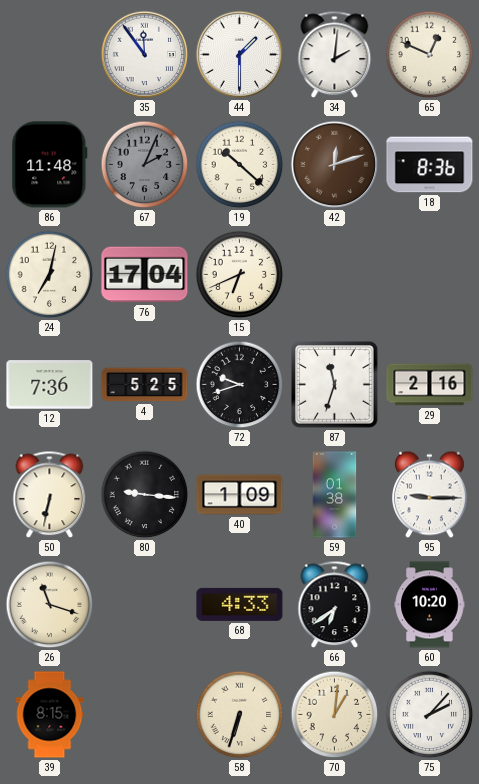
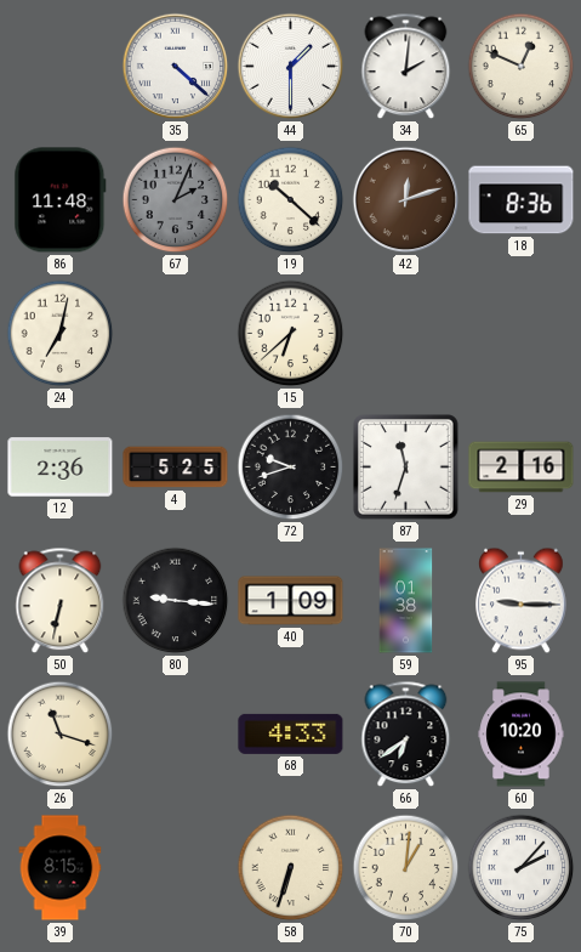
35: 11:54 -> 4:22 (176, 67)
76: 17:04 -> none (145, 275)
15: 6:41 -> 6:38 (291, 334)
12: 7:36 -> 2:36 (61, 467)
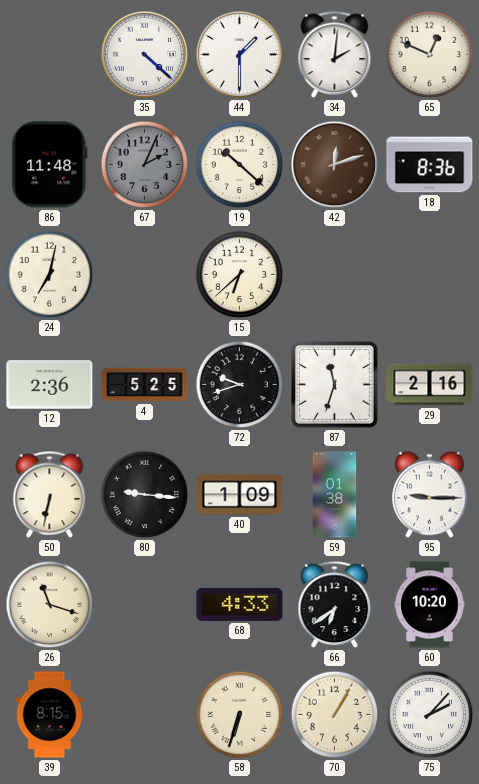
70: 1:01 -> 1:05 (335, 715)
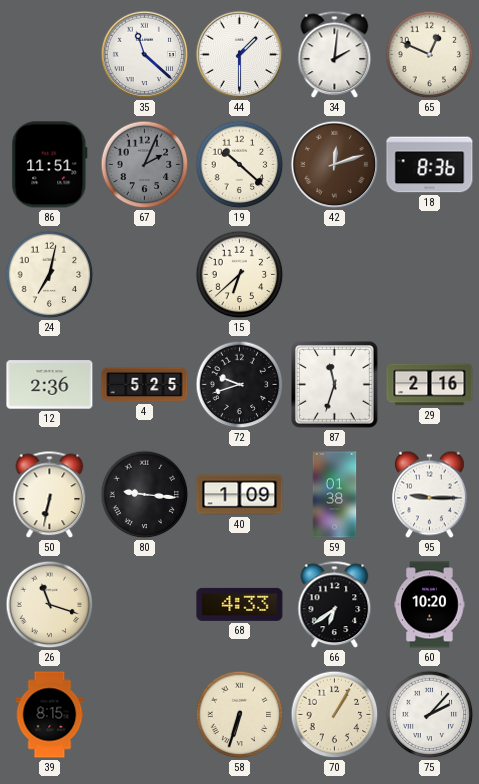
35: 4:22 -> 11:22 (145, 55)
86: 11:48 -> 11:51 (50, 165)
